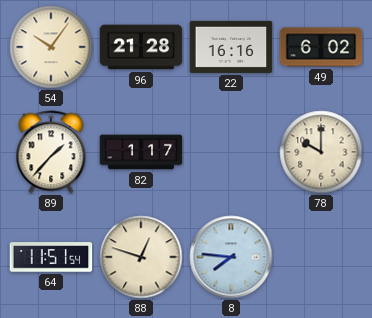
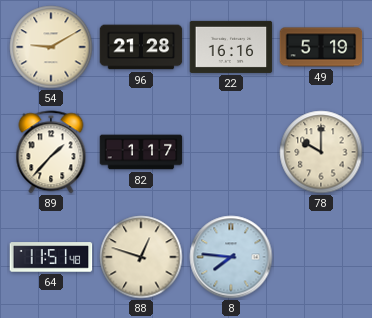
54: 10:06 -> 9:10 (51, 47)
49: 6:02 -> 5:19 (321, 47)
64: 11:51:54 -> 11:51:48 (51, 257)
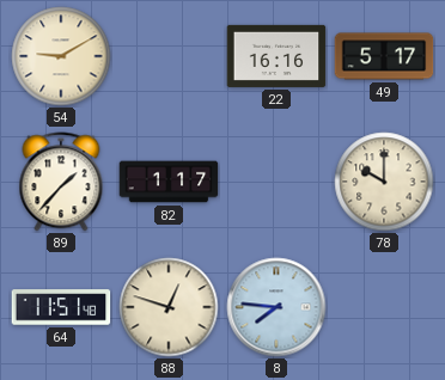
96: 21:28 -> none (141, 47)
49: 5:19 -> 5:17 (384, 56)
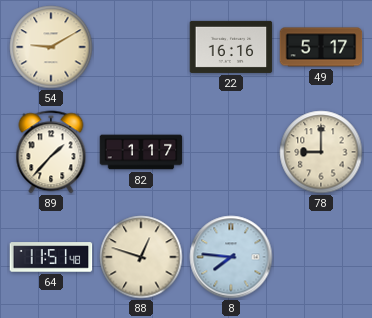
78: 10:00 -> 9:00 (321, 152)
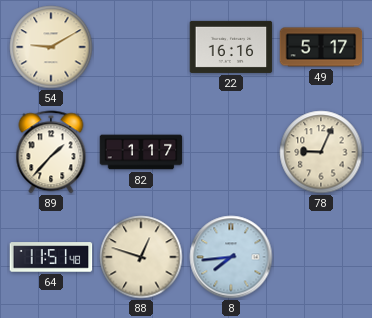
78: 9:00 -> 9:04 (321, 152)
8: 7:46 -> 7:44 (231, 257)
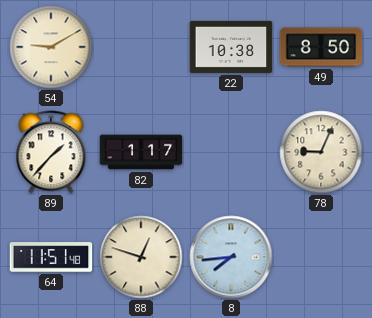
22: 16:16 -> 10:38 (231, 47)
49: 5:17 -> 8:50 (321, 47)
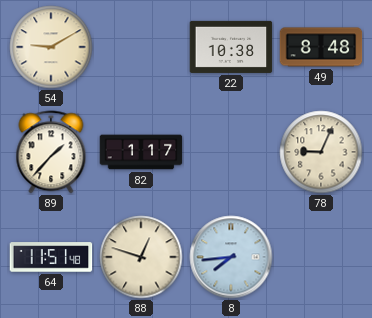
49: 8:50 -> 8:48 (321, 47)
